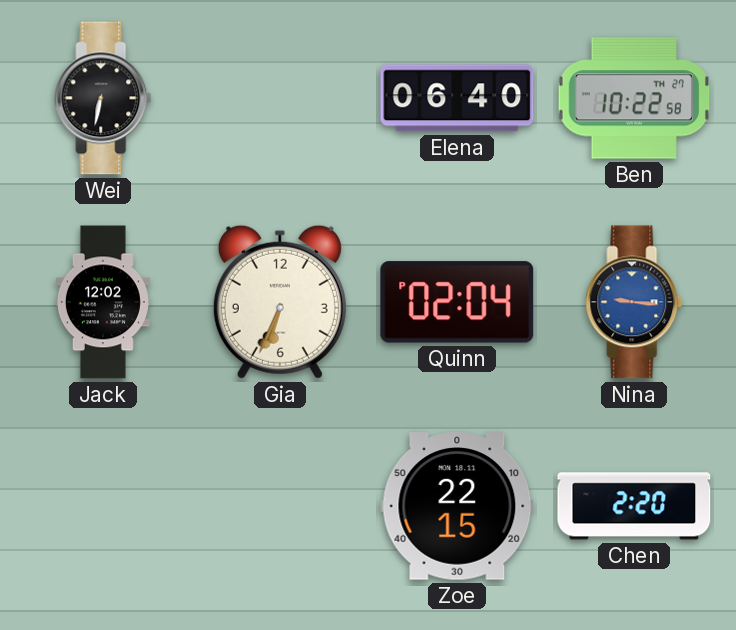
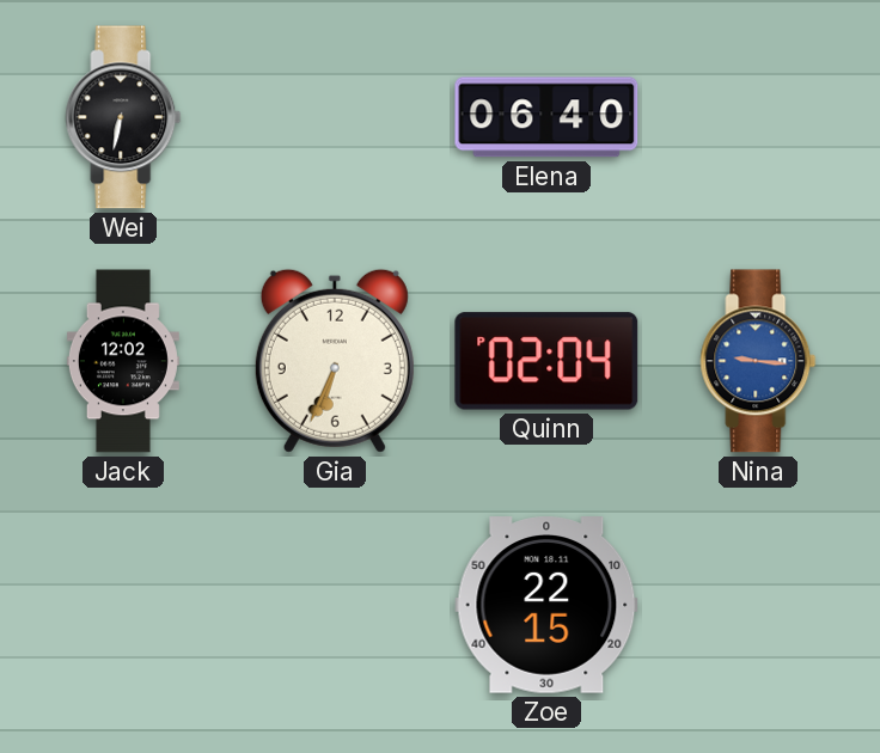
Ben: 10:22 -> none (633, 98)
Chen: 2:20 -> none (634, 506)
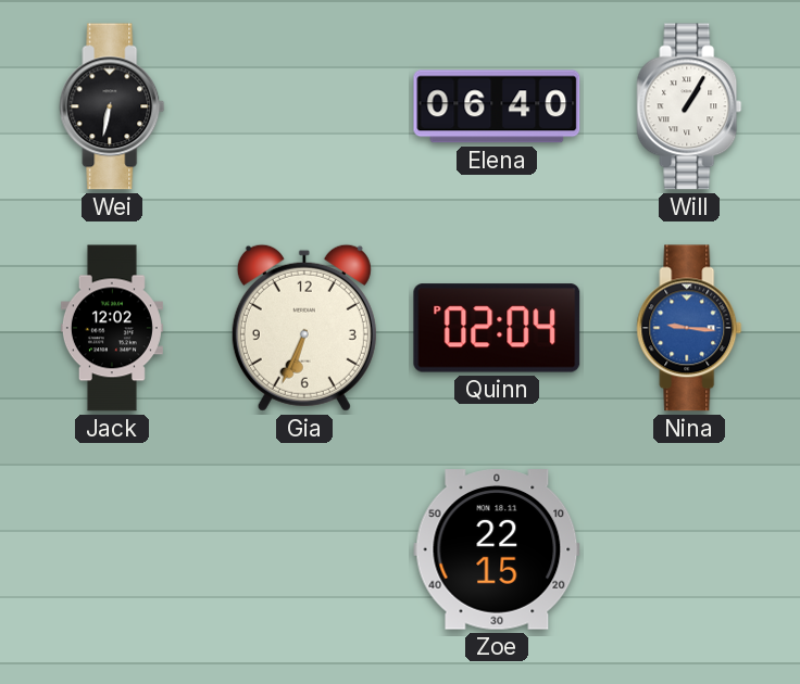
Will: none -> 1:05 (689, 106)
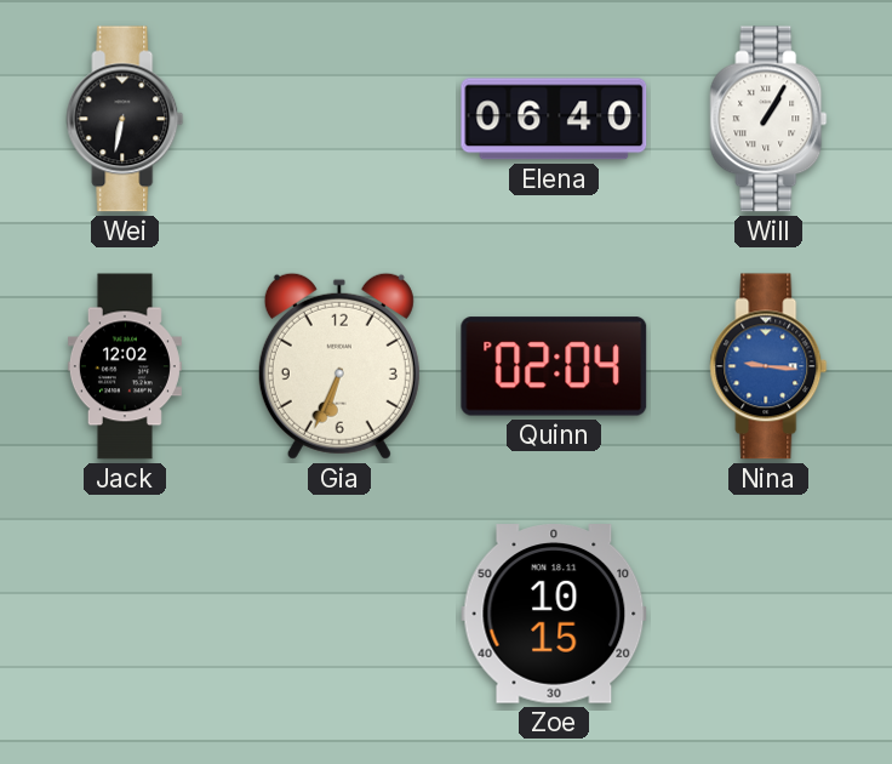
Zoe: 22:15 -> 10:15 (554, 614)
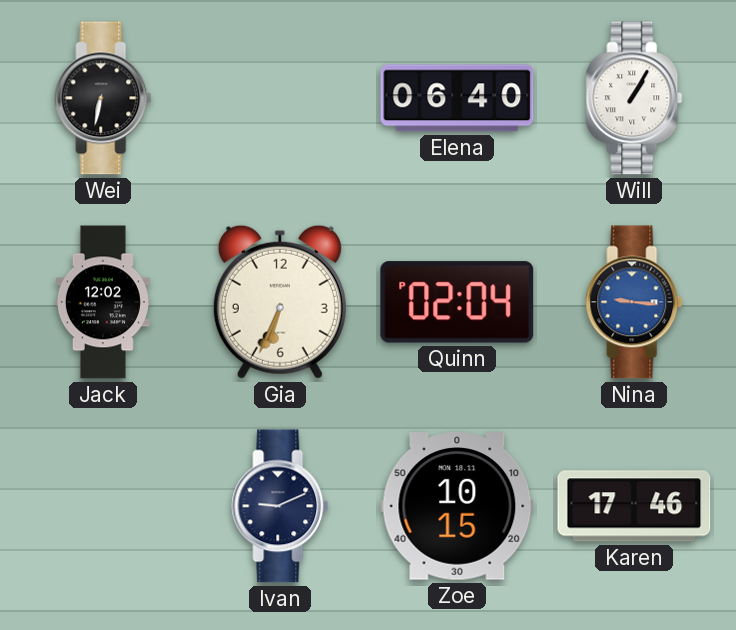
Ivan: none -> 9:11 (280, 506)
Karen: none -> 17:46 (634, 506)
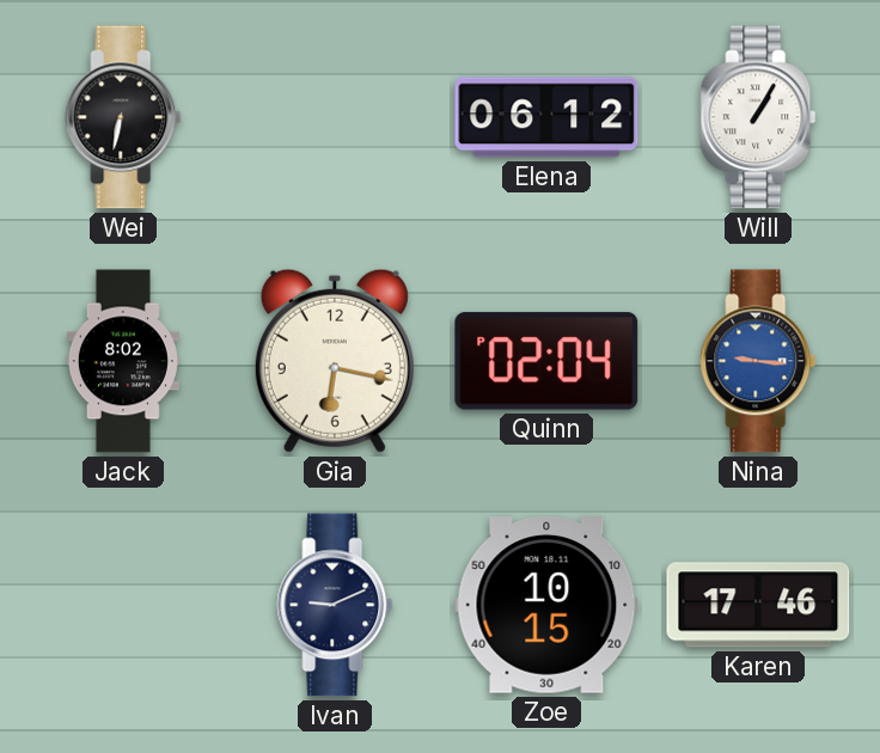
Elena: 06:40 -> 06:12 (546, 117)
Jack: 12:02 -> 8:02 (123, 361)
Gia: 6:34 -> 6:17 (335, 361)
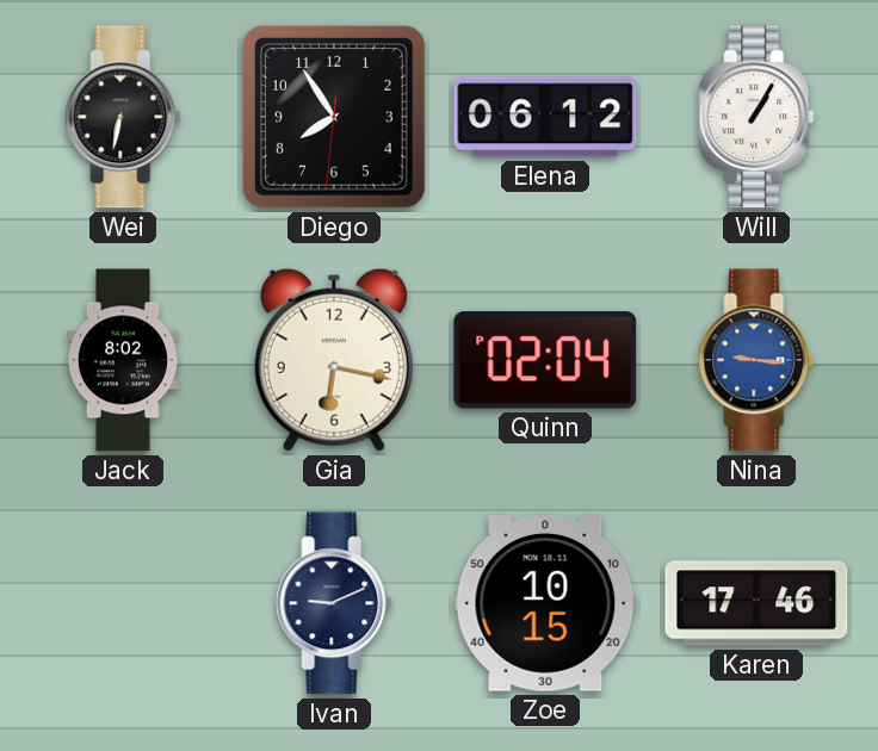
Diego: none -> 7:54 (334, 117)
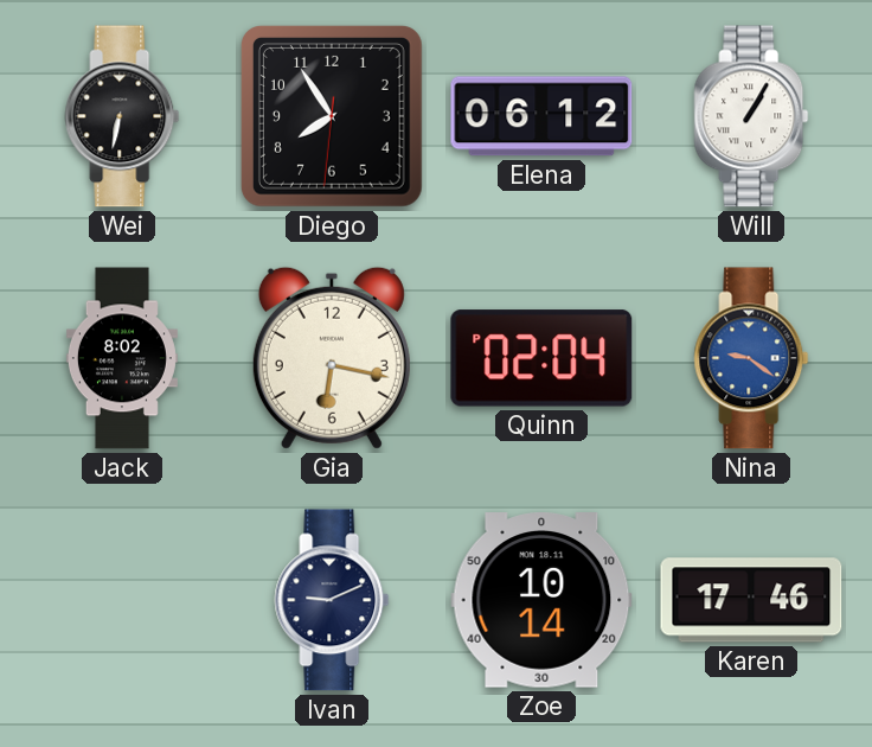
Nina: 9:16 -> 9:21 (751, 358)
Zoe: 10:15 -> 10:14 (541, 600)
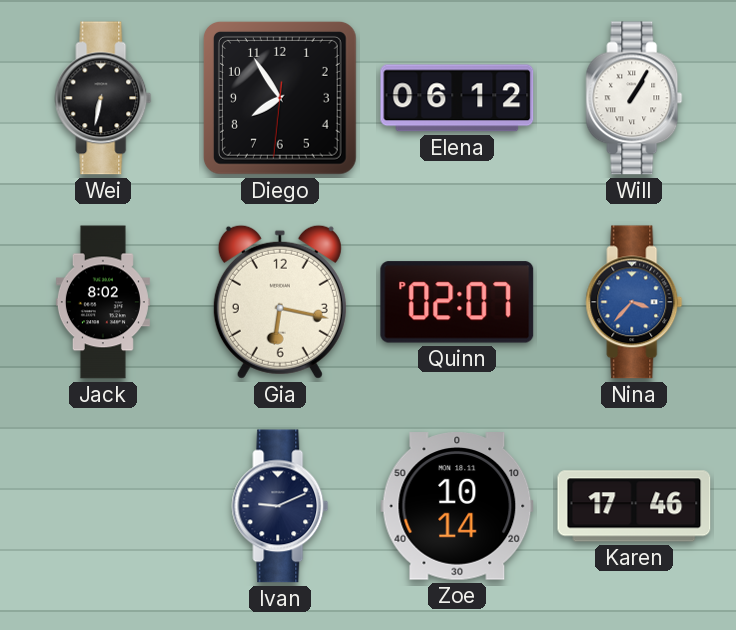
Quinn: 02:04 -> 02:07 (457, 302)
Nina: 9:21 -> 3:37 (634, 302)
